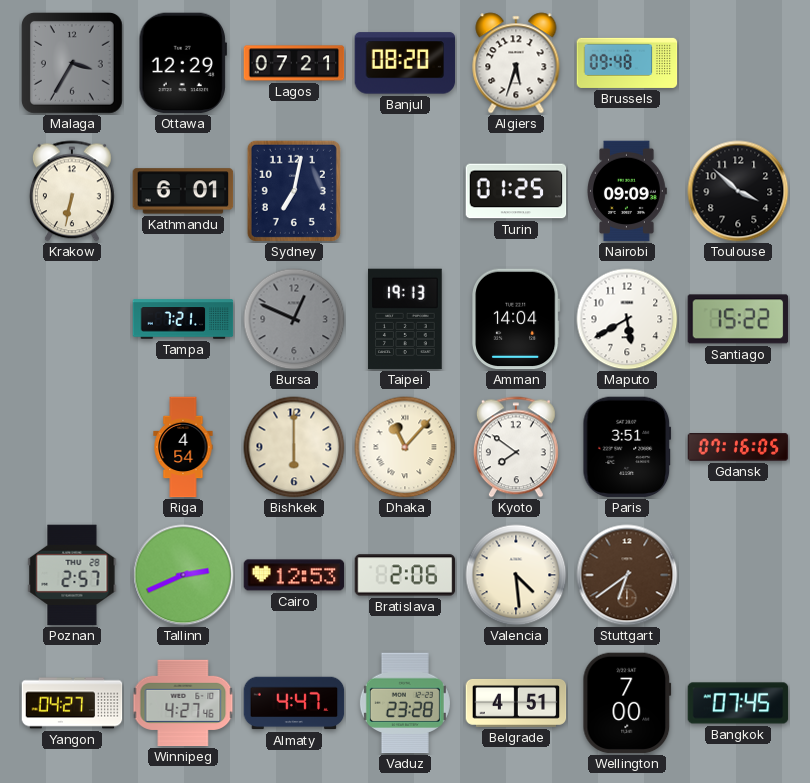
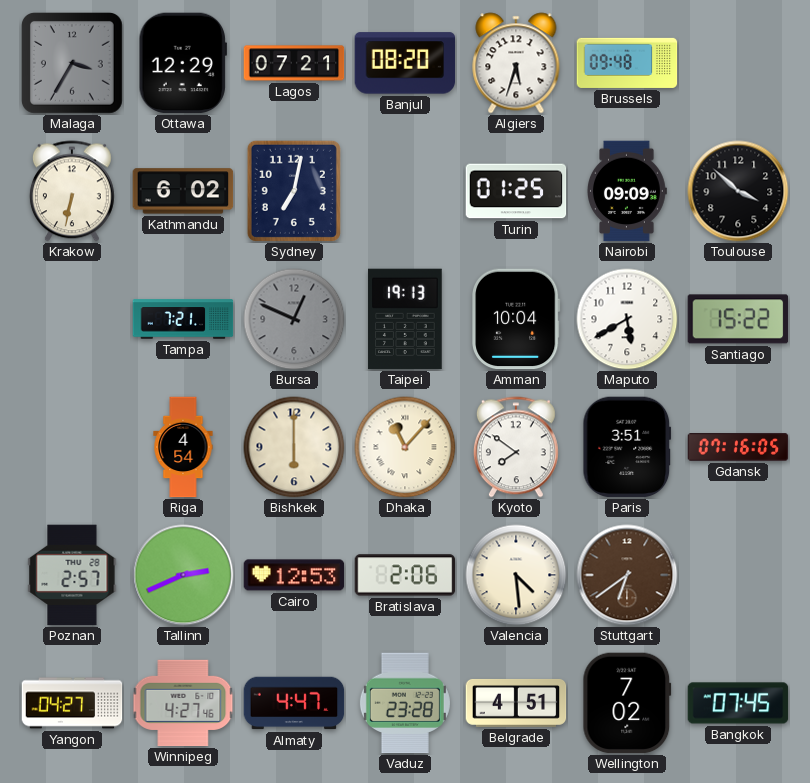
Kathmandu: 6:01 -> 6:02 (183, 191)
Amman: 14:04 -> 10:04 (517, 319)
Wellington: 7:00 -> 7:02 (627, 703)
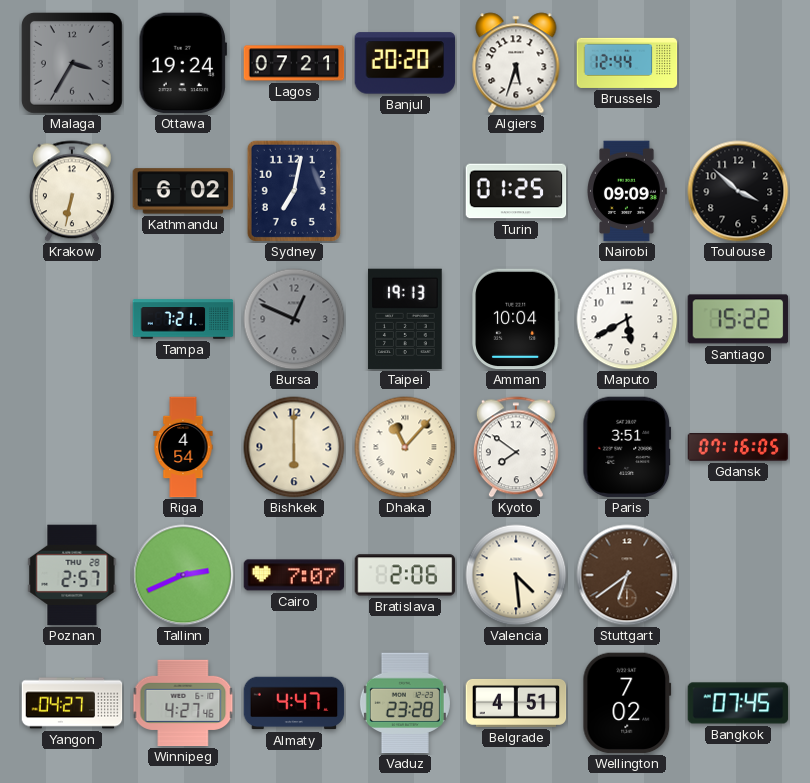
Ottawa: 12:29 -> 19:24 (182, 63)
Banjul: 08:20 -> 20:20 (405, 63)
Brussels: 09:48 -> 12:44 (627, 63)
Cairo: 12:53 -> 7:07 (294, 575)
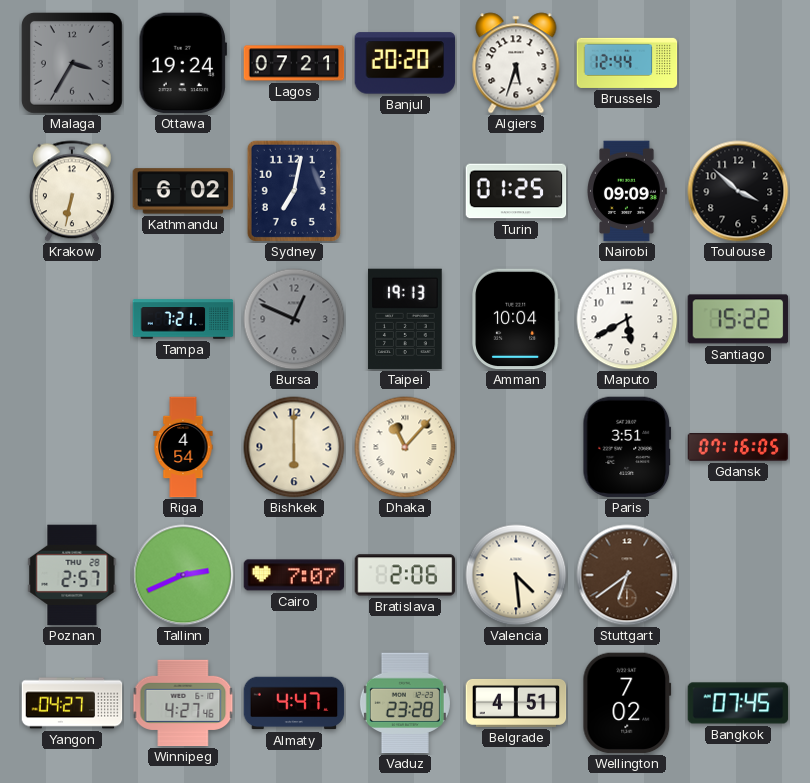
Kyoto: 7:51 -> none (516, 447)
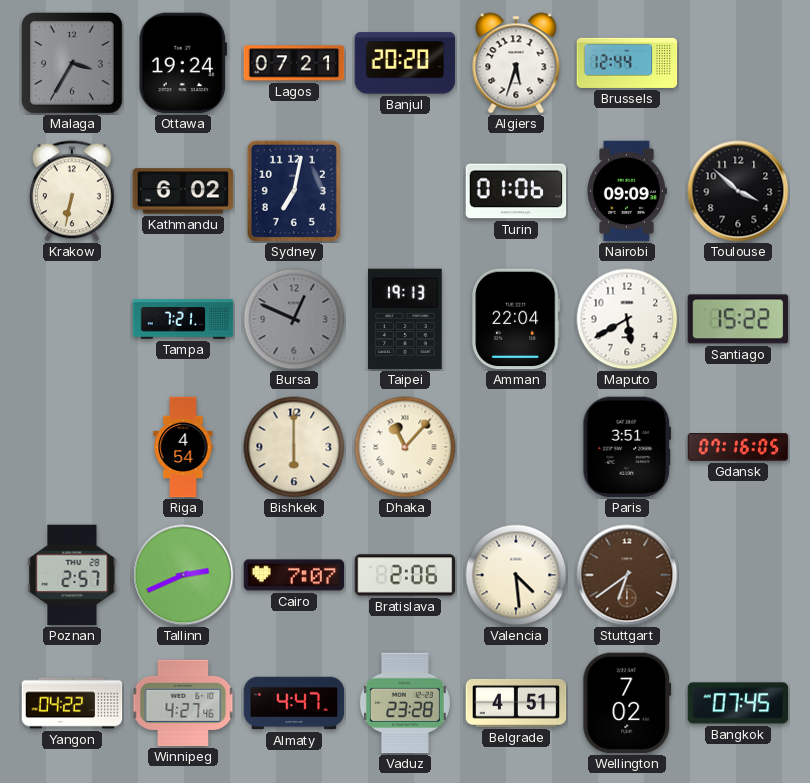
Turin: 01:25 -> 01:06 (516, 191)
Amman: 10:04 -> 22:04 (517, 319)
Yangon: 04:27 -> 04:22 (72, 703)
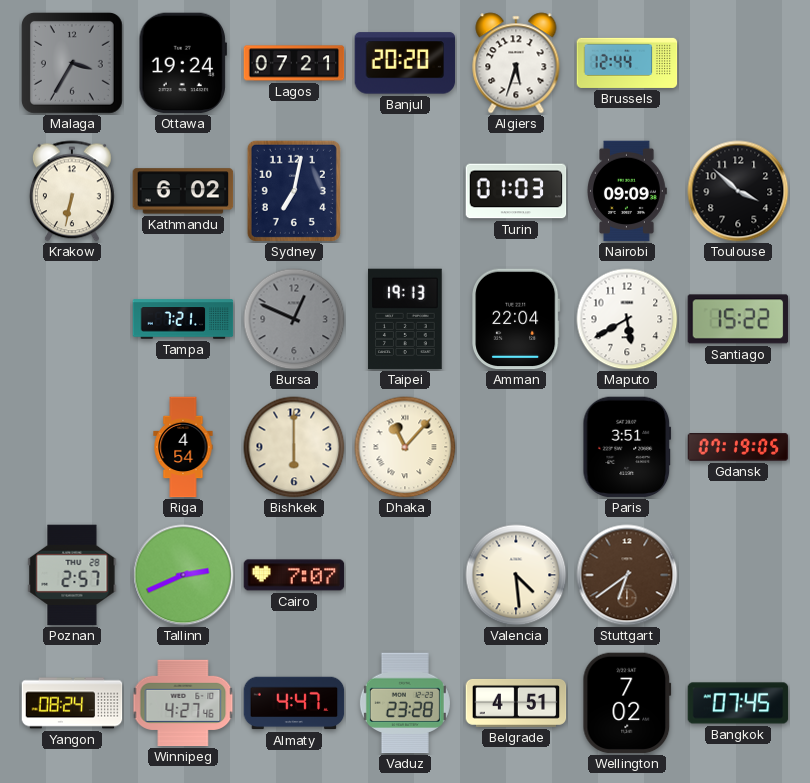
Turin: 01:06 -> 01:03 (516, 191)
Gdansk: 07:16 -> 07:19 (738, 447)
Bratislava: 2:06 -> none (405, 575)
Yangon: 04:22 -> 08:24 (72, 703)
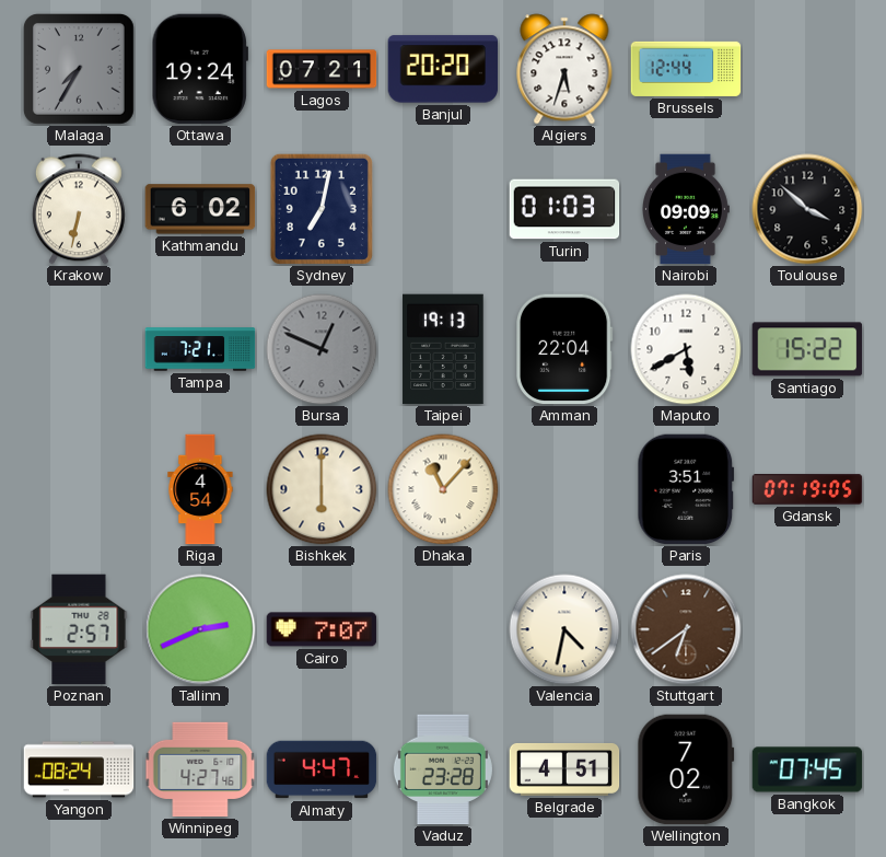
Malaga: 3:35 -> 7:35 (79, 69)
Valencia: 4:29 -> 4:32 (564, 629)
